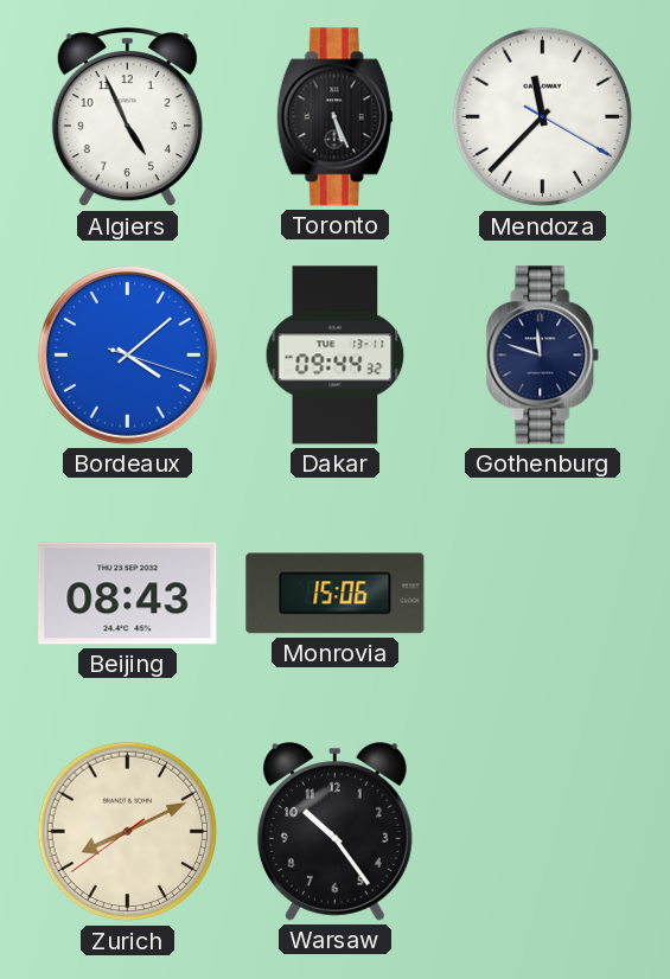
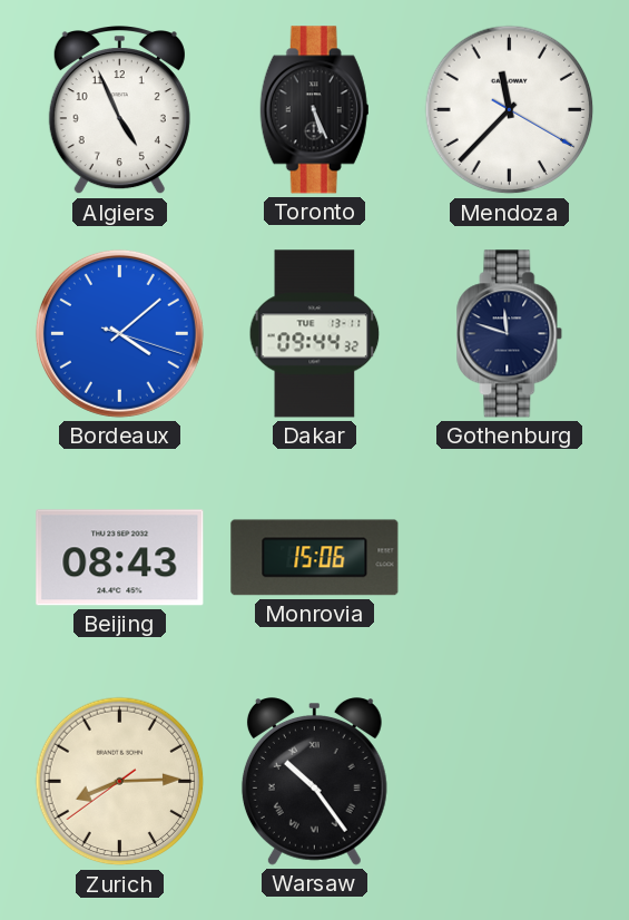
Zurich: 8:10 -> 8:14 (120, 782)
Warsaw numerals: Arabic -> Roman (314, 782)
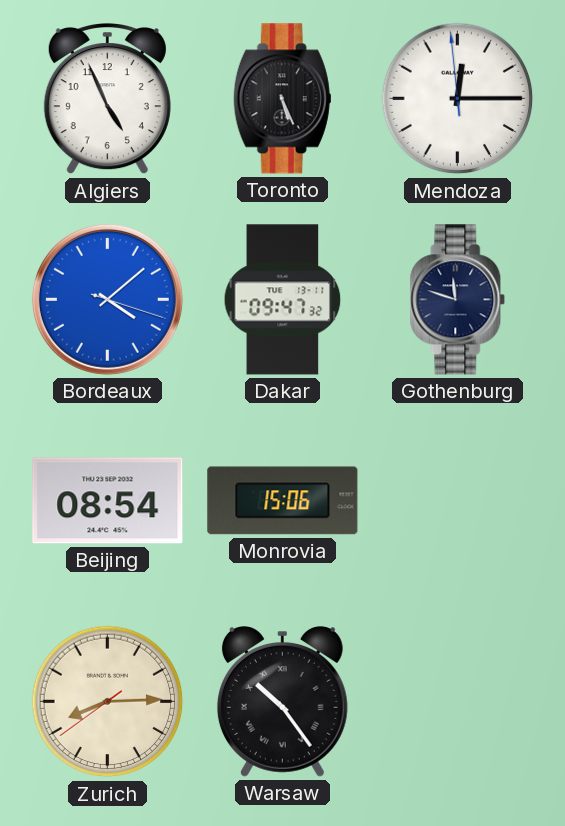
Mendoza: 11:37 -> 12:14 (458, 99)
Dakar: 09:44 -> 09:47 (283, 300)
Beijing: 08:43 -> 08:54 (108, 501)
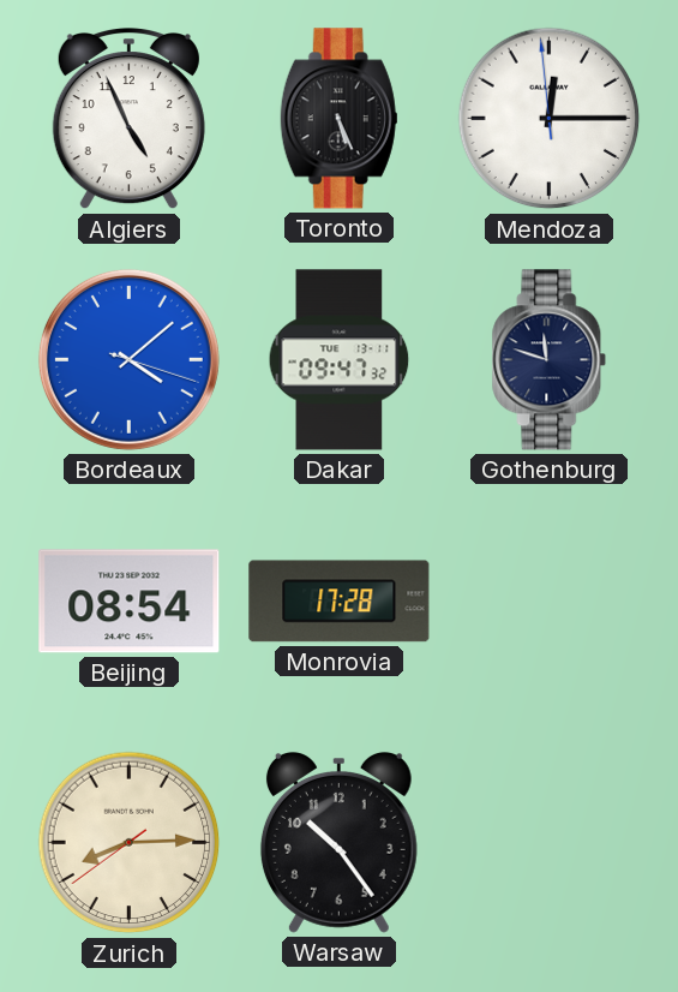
Monrovia: 15:06 -> 17:28 (340, 602)
Warsaw numerals: Roman -> Arabic (338, 843)
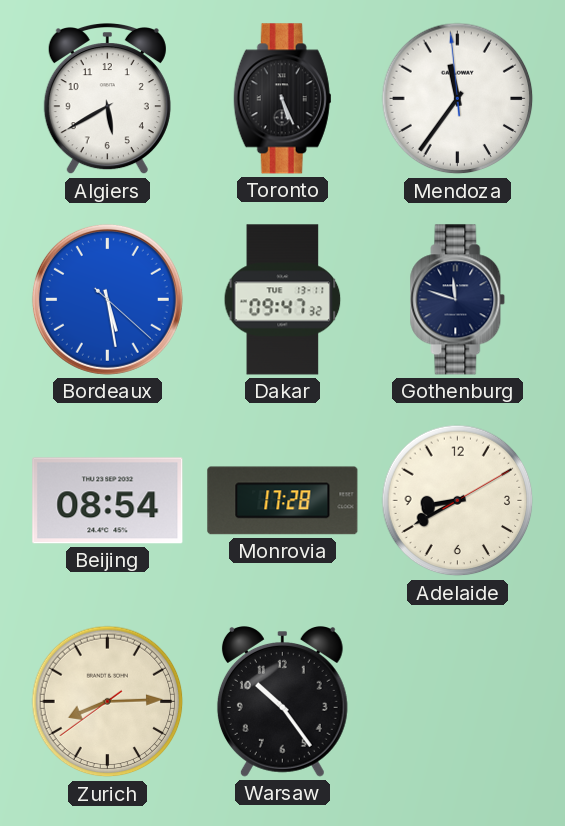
Algiers: 4:56 -> 5:40 (107, 100)
Mendoza: 12:14 -> 11:35 (458, 99)
Bordeaux: 4:08 -> 5:28 (107, 299)
Adelaide: none -> 8:40 (458, 501)
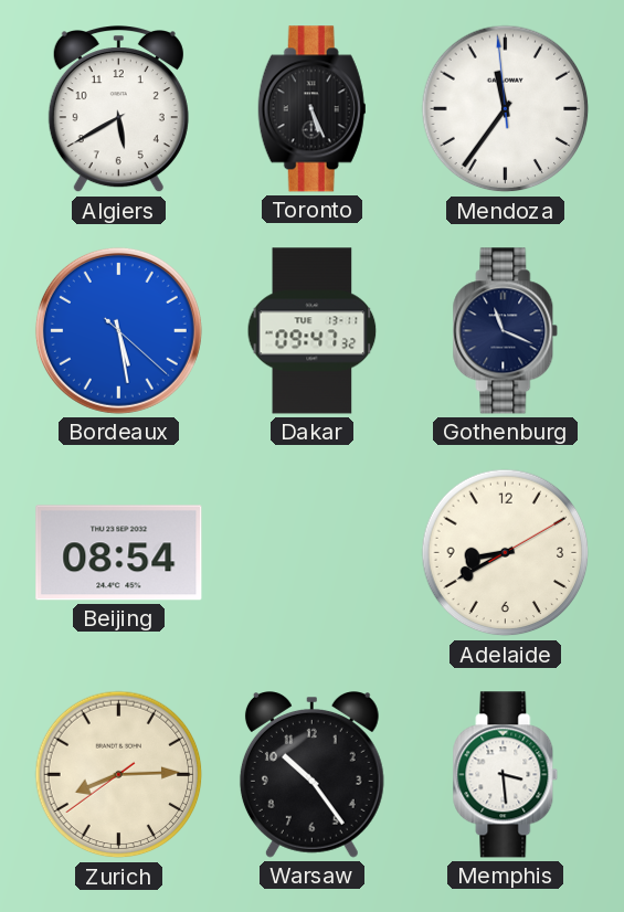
Gothenburg: 11:48 -> 11:19 (506, 331)
Monrovia: 17:28 -> none (283, 501)
Memphis: none -> 3:29 (506, 775)
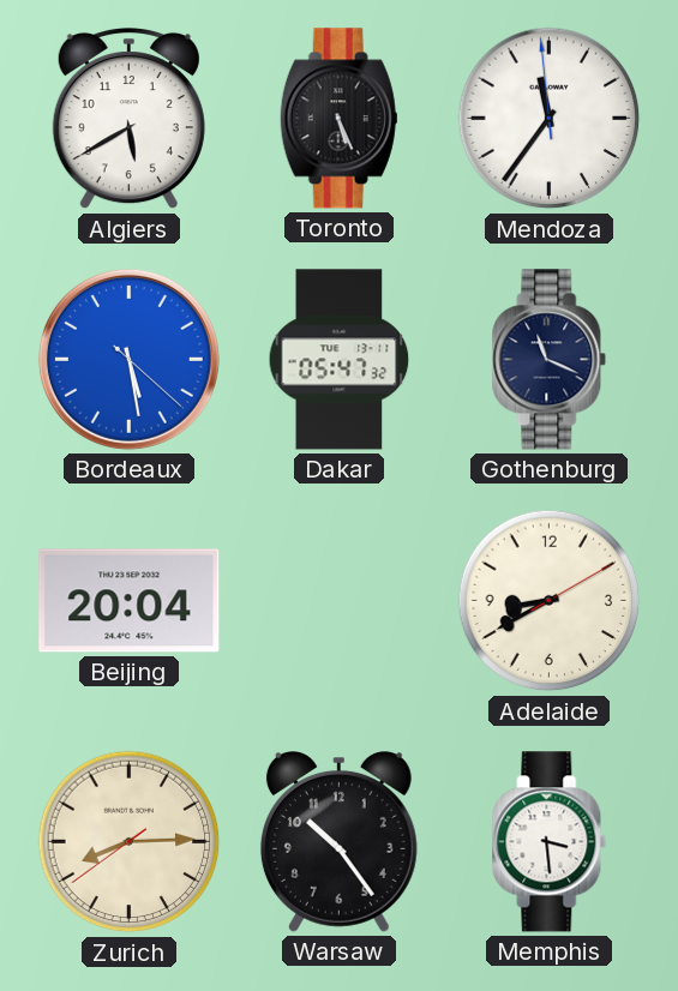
Dakar: 09:47 -> 05:47 (340, 360)
Beijing: 08:54 -> 20:04 (130, 601)
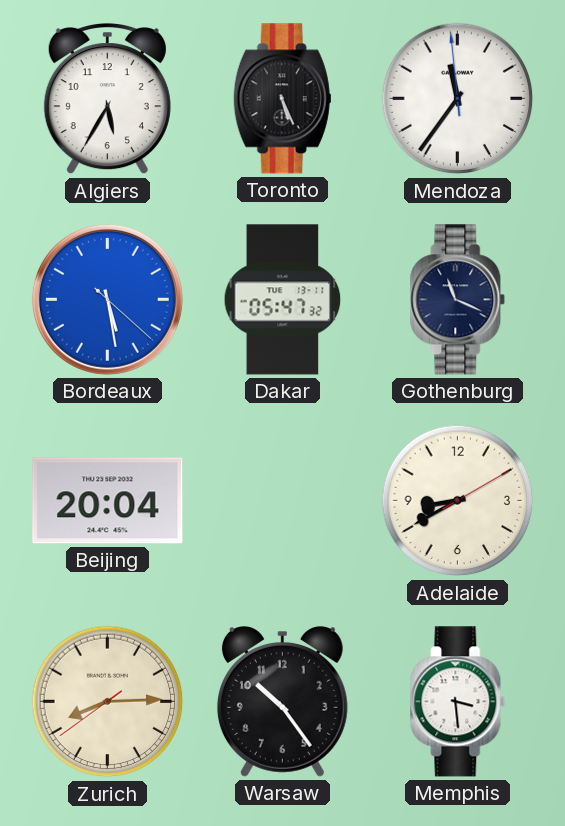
Algiers: 5:40 -> 5:35 (107, 100)
